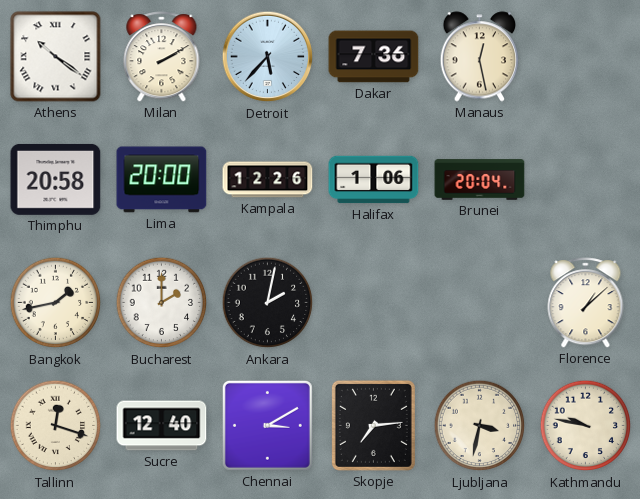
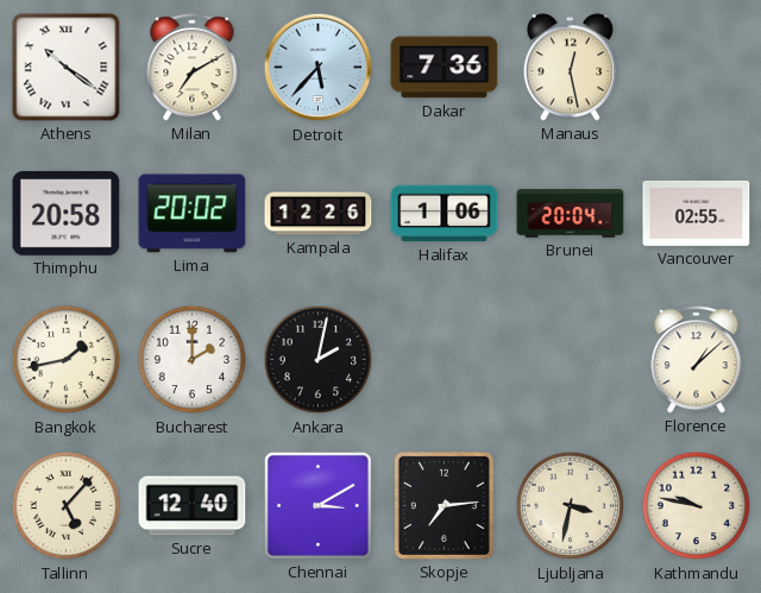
Milan: 2:10 -> 7:10 (193, 68)
Lima: 20:00 -> 20:02 (193, 214)
Vancouver: none -> 02:55 (697, 213)
Tallinn: 12:18 -> 5:07 (67, 506)
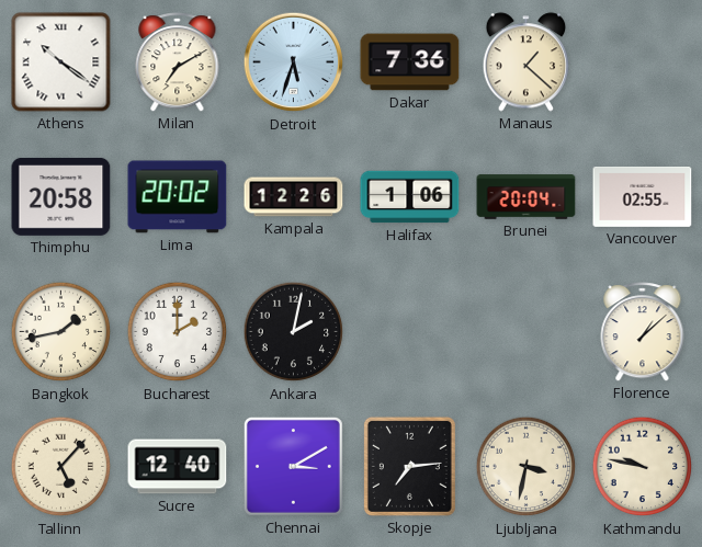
Detroit: 5:37 -> 5:33 (294, 62)
Manaus: 12:28 -> 1:22 (526, 62)
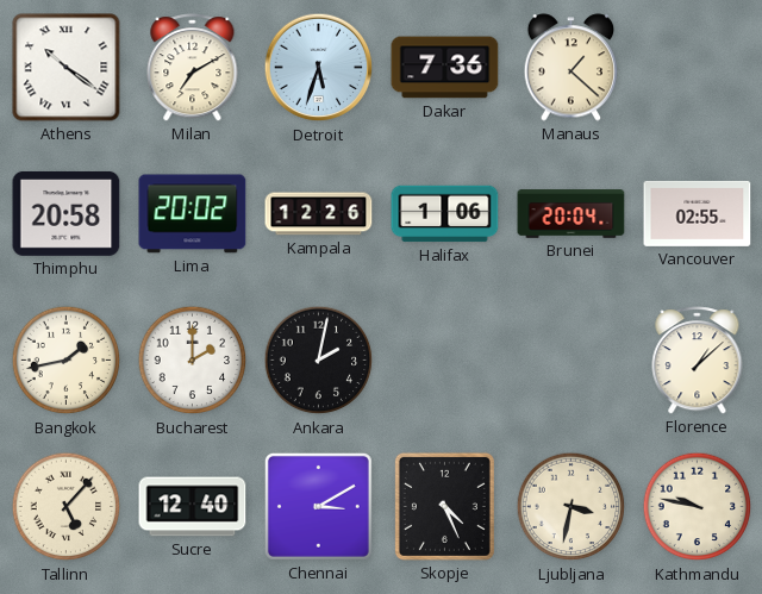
Skopje: 7:14 -> 4:26 (444, 506)
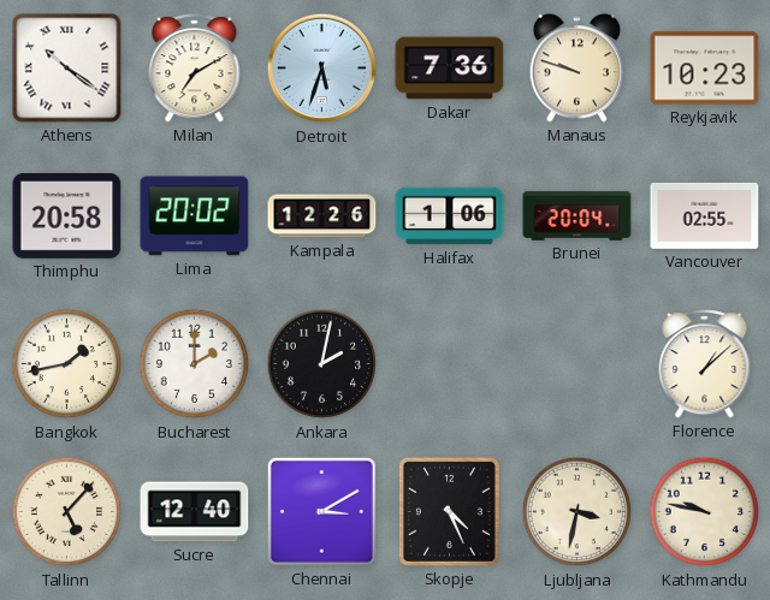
Manaus: 1:22 -> 9:48 (577, 69)
Reykjavik: none -> 10:23 (705, 69)
